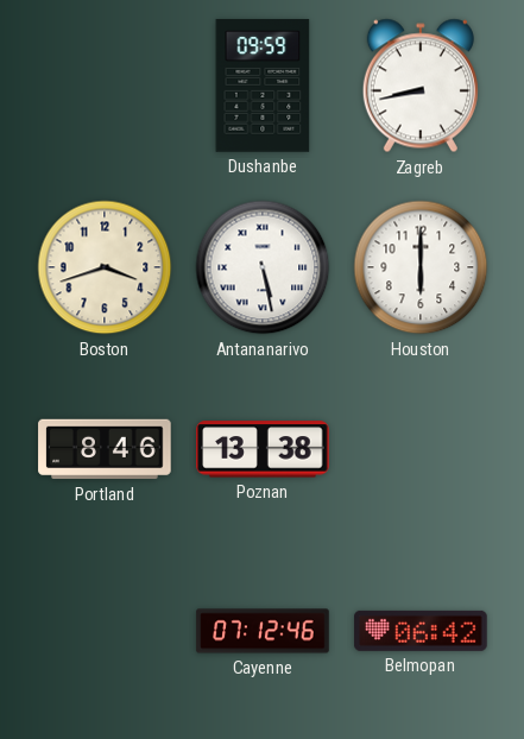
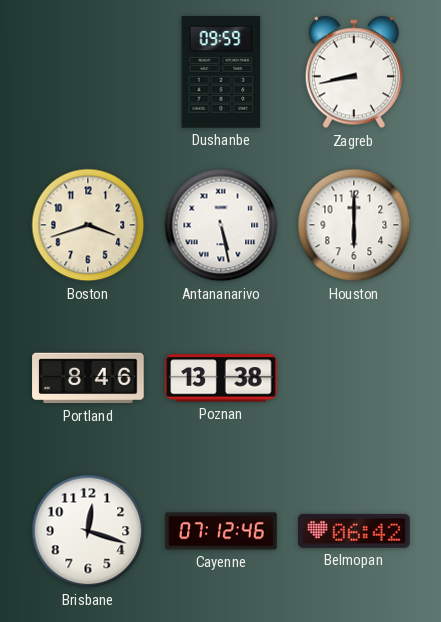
Brisbane: none -> 12:18 (88, 531)
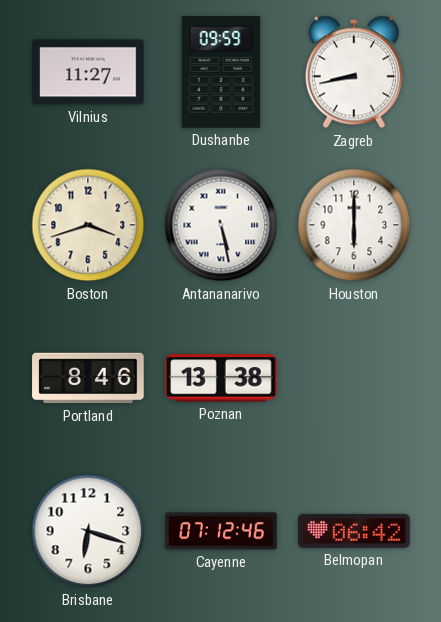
Vilnius: none -> 11:27 (88, 72)
Brisbane: 12:18 -> 6:18 (88, 531)
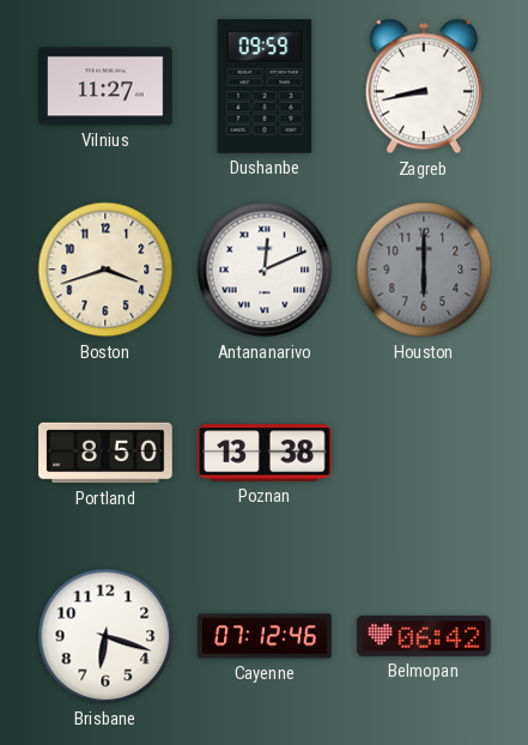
Antananarivo: 5:28 -> 12:11 (265, 269)
Houston dial: white -> grey (424, 269)
Portland: 8:46 -> 8:50 (105, 453)
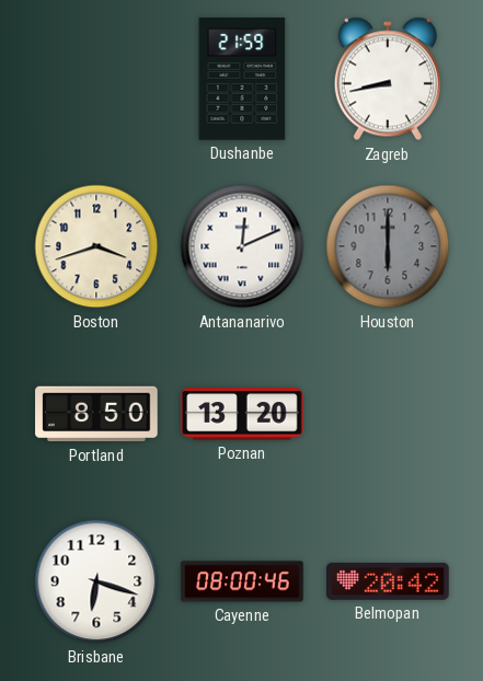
Vilnius: 11:27 -> none (105, 86)
Dushanbe: 09:59 -> 21:59 (242, 79)
Poznan: 13:38 -> 13:20 (242, 414)
Cayenne: 07:12 -> 08:00 (242, 581)
Belmopan: 06:42 -> 20:42 (388, 581)
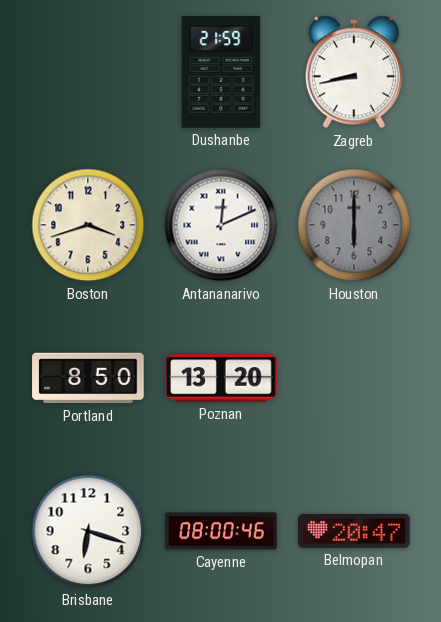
Belmopan: 20:42 -> 20:47 (354, 531)
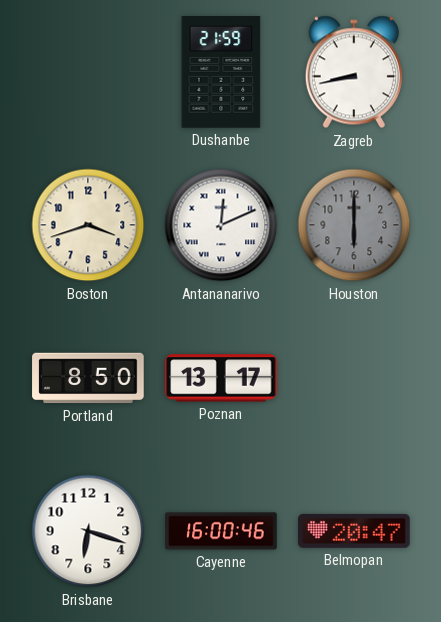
Poznan: 13:20 -> 13:17 (221, 378)
Cayenne: 08:00 -> 16:00 (221, 531)
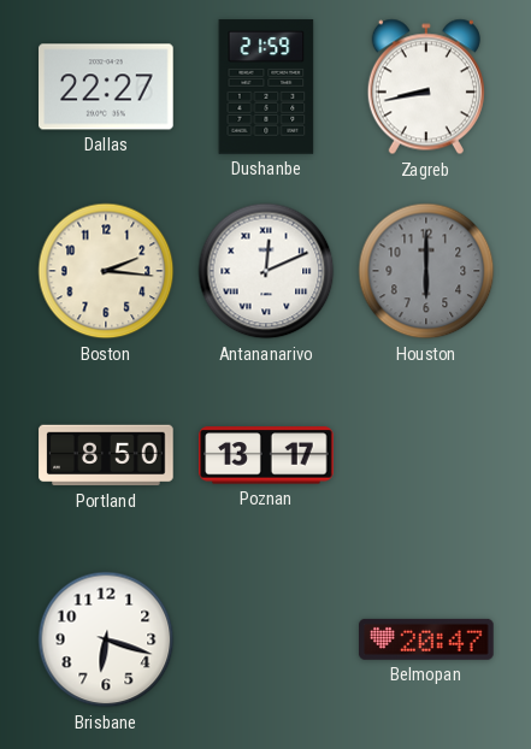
Dallas: none -> 22:27 (106, 87)
Boston: 3:42 -> 2:16 (106, 271)
Cayenne: 16:00 -> none (221, 531)
